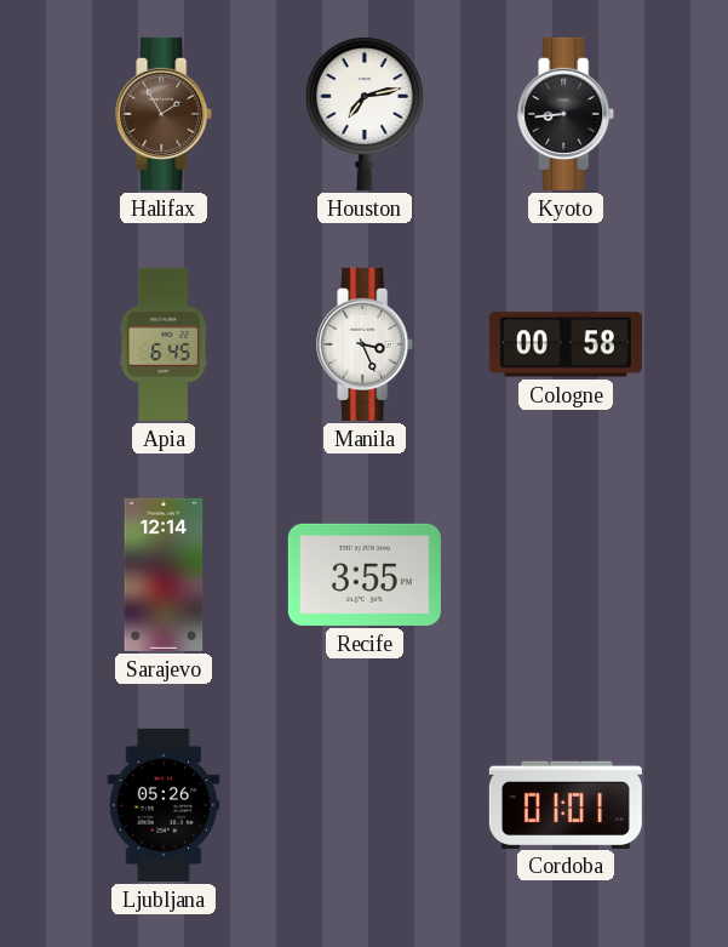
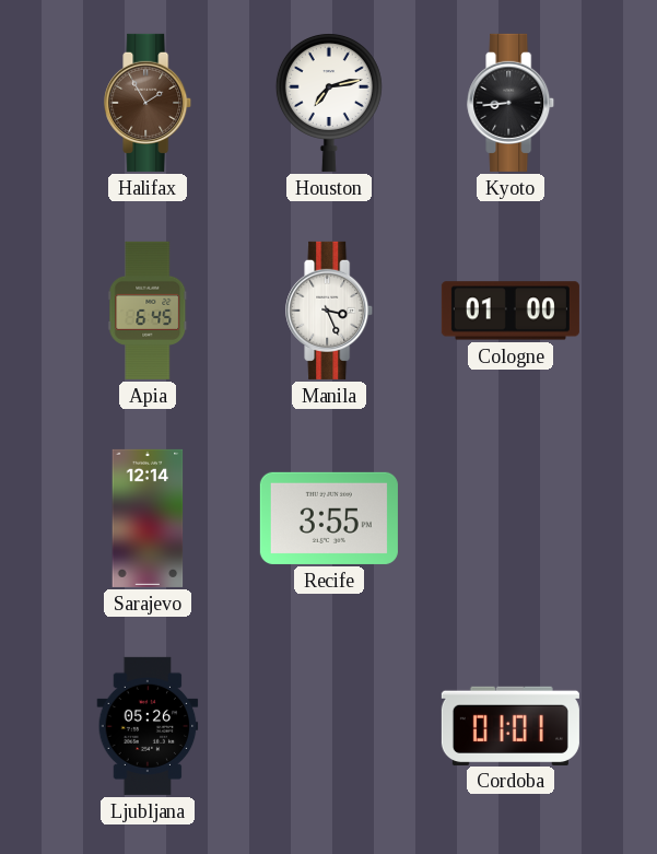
Cologne: 00:58 -> 01:00 (511, 311)
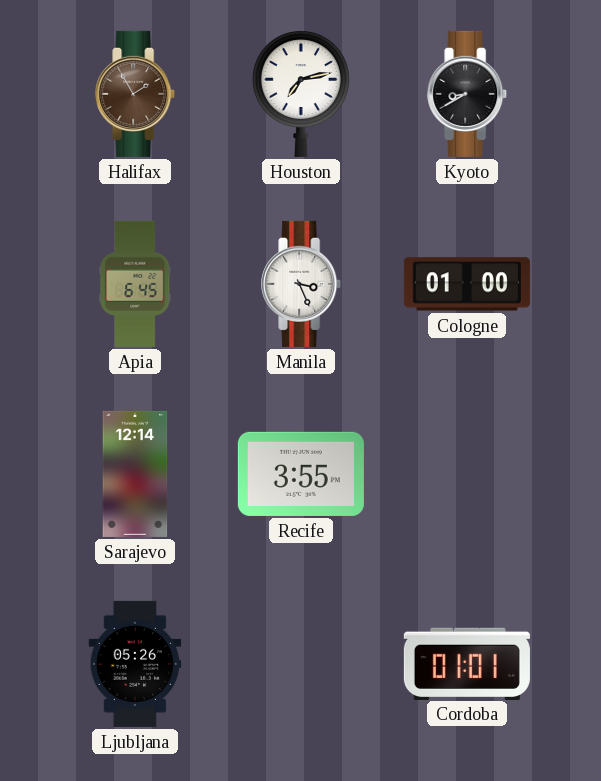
Kyoto: 8:44 -> 8:40 (468, 94)
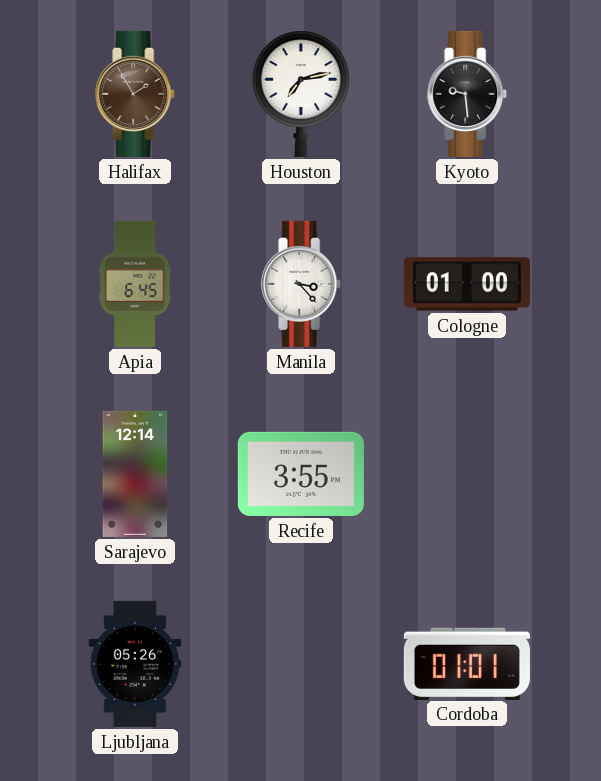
Kyoto: 8:40 -> 9:29 (468, 94)
Manila: 3:26 -> 3:23 (302, 284)
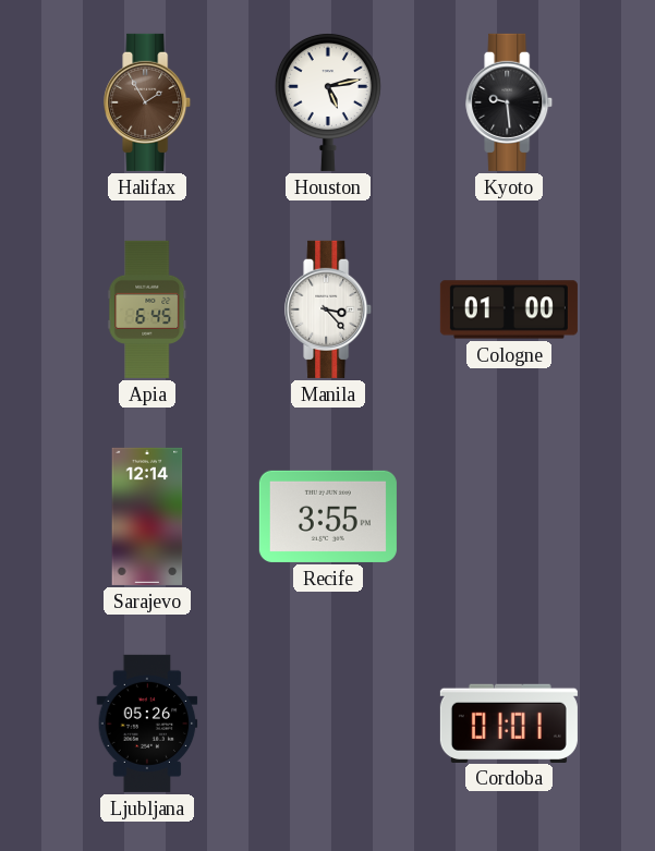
Houston: 7:13 -> 5:13 (328, 102)
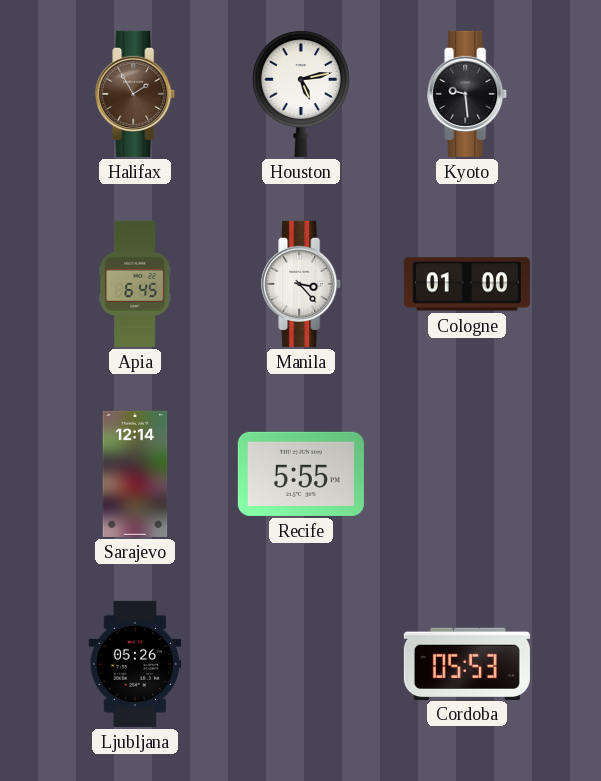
Recife: 3:55 -> 5:55 (301, 474)
Cordoba: 01:01 -> 05:53 (467, 663)
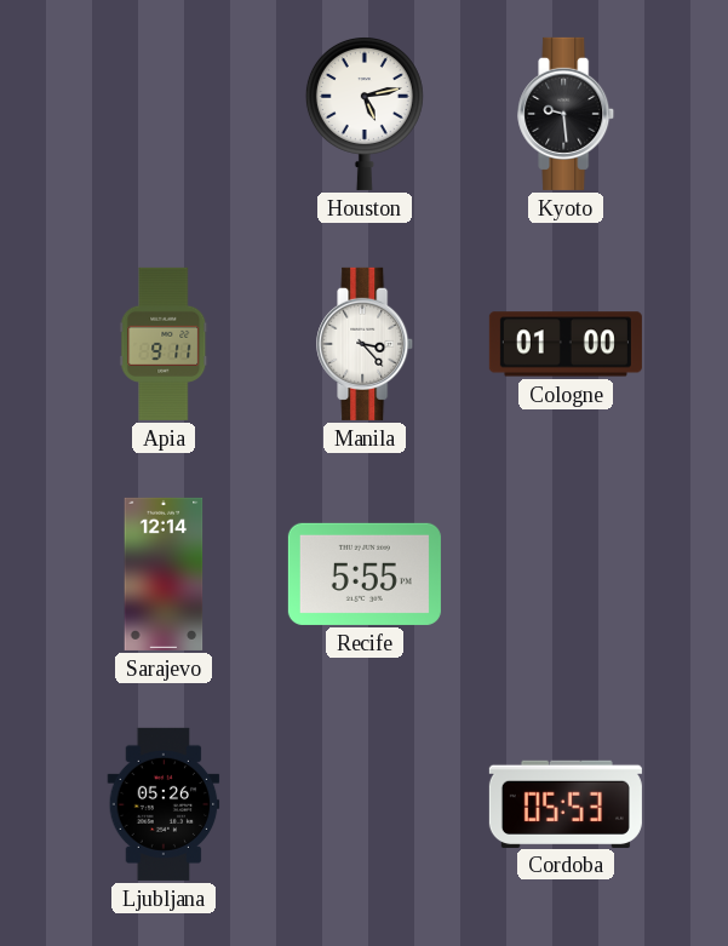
Halifax: 1:55 -> none (136, 94)
Apia: 6:45 -> 9:11 (164, 344)
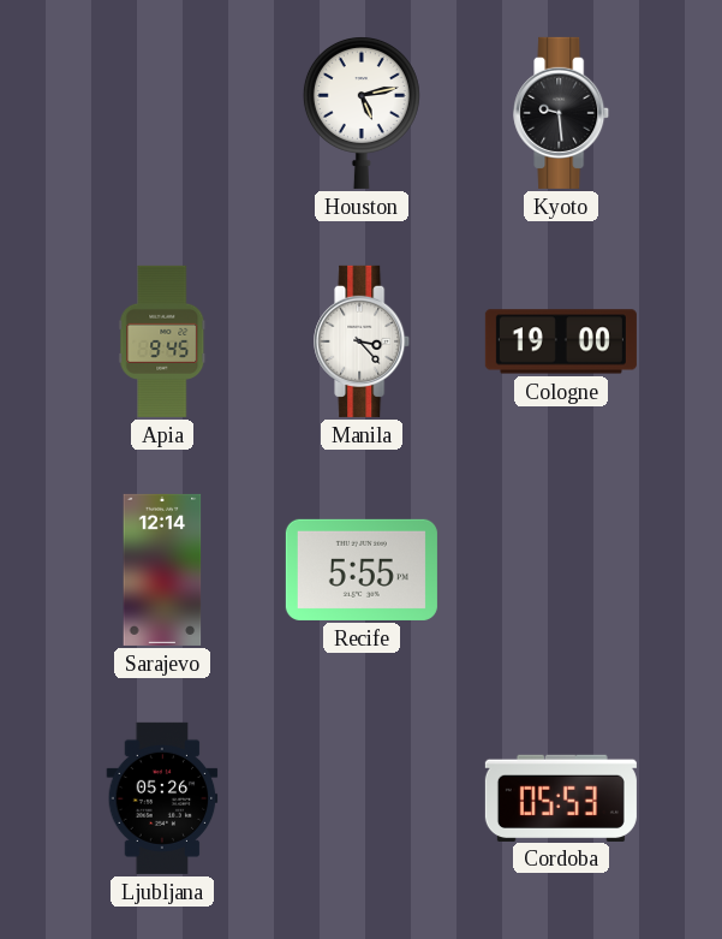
Apia: 9:11 -> 9:45 (162, 341)
Cologne: 01:00 -> 19:00 (561, 341)
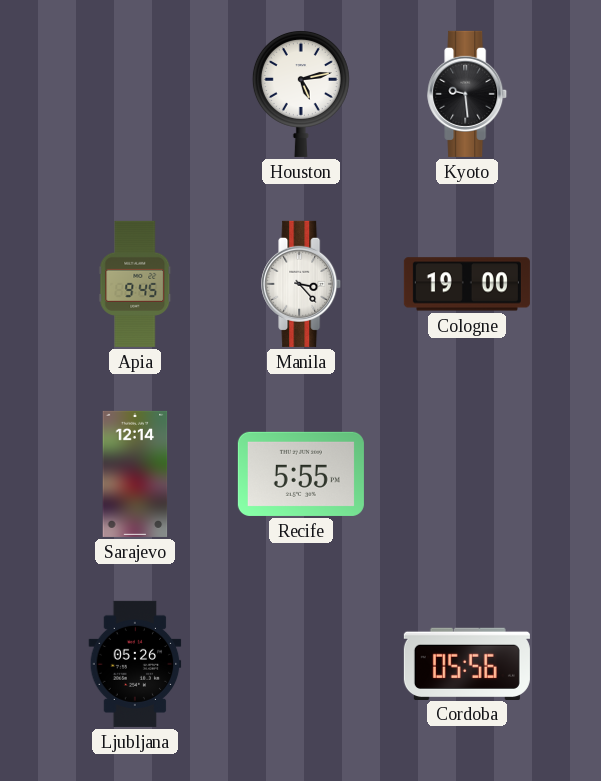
Cordoba: 05:53 -> 05:56 (467, 663)
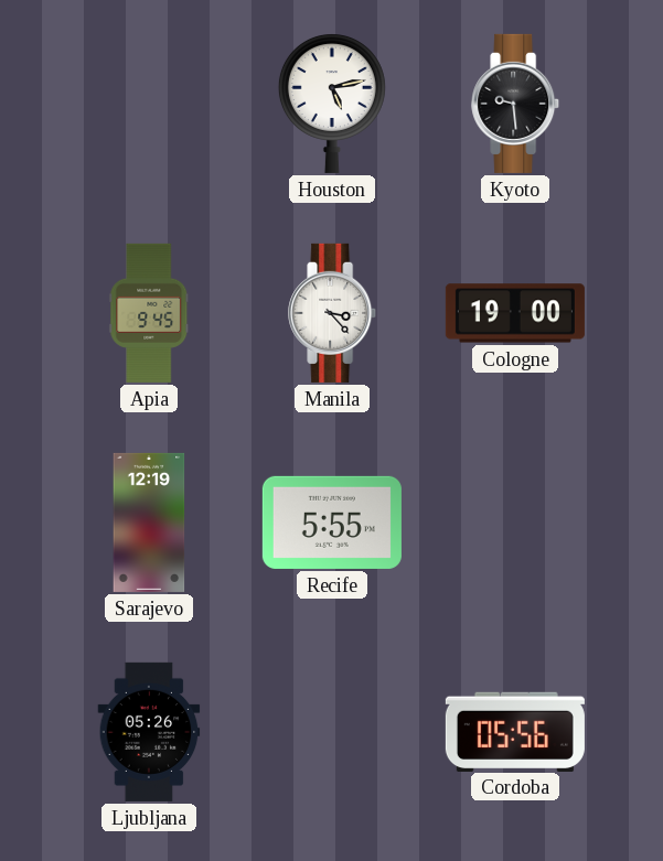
Sarajevo: 12:14 -> 12:19 (149, 523)
